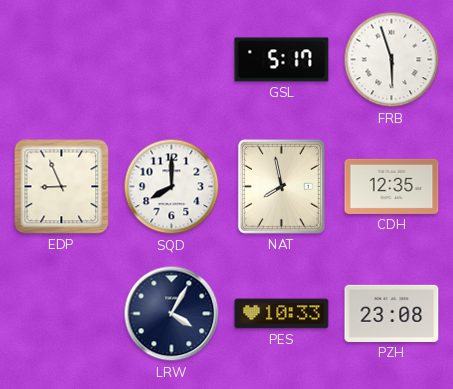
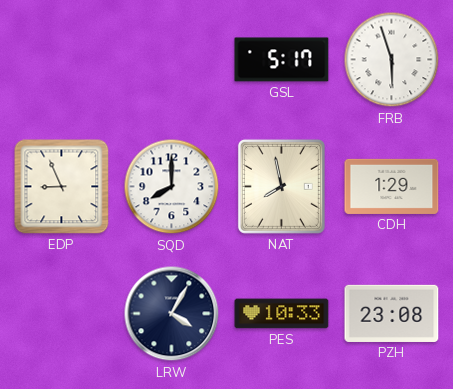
CDH: 12:35 -> 1:29 (392, 186)
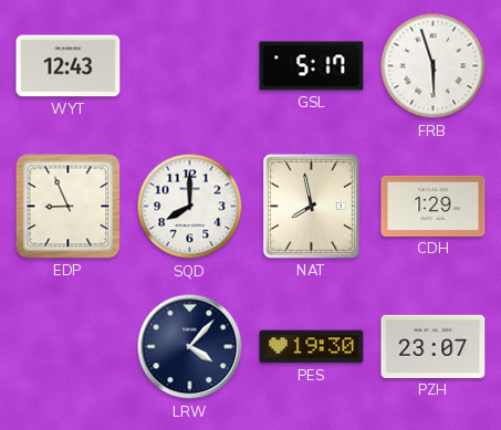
WYT: none -> 12:43 (69, 66)
LRW: 4:05 -> 4:07 (190, 347)
PES: 10:33 -> 19:30 (312, 347)
PZH: 23:08 -> 23:07 (434, 346)
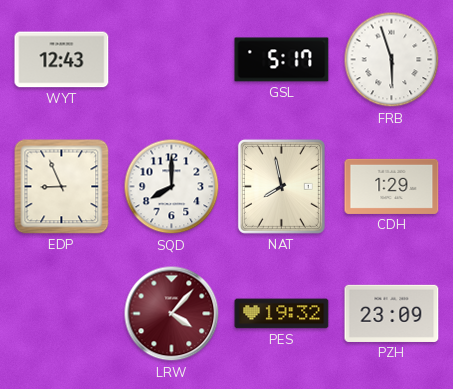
LRW dial: navy -> burgundy (172, 314)
PES: 19:30 -> 19:32 (282, 314)
PZH: 23:07 -> 23:09 (392, 313)
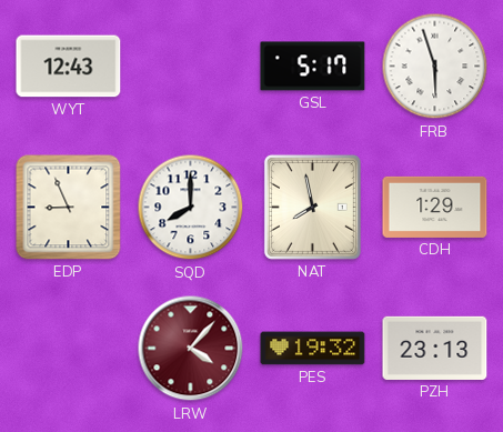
PZH: 23:09 -> 23:13 (435, 348)
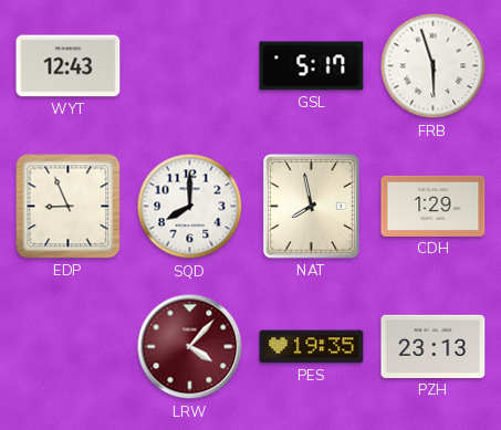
PES: 19:32 -> 19:35 (312, 347)
